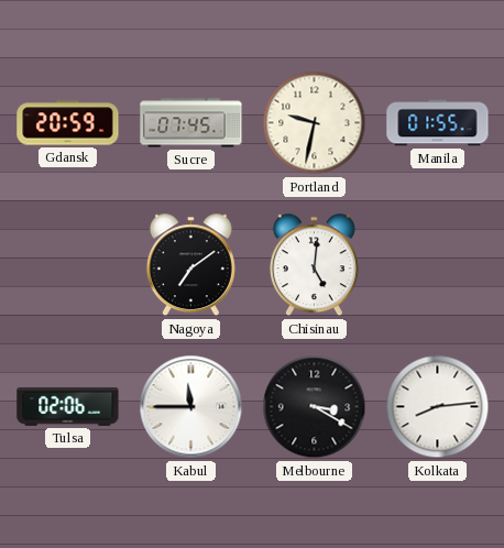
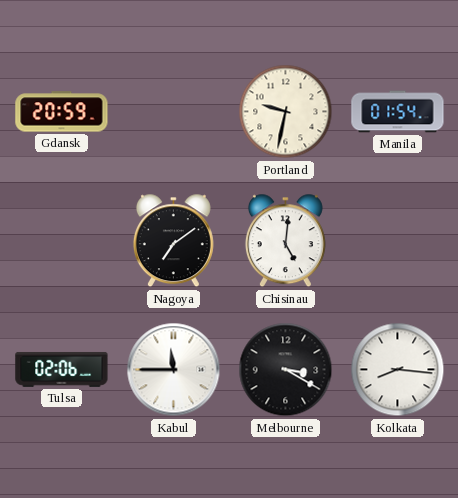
Sucre: 07:45 -> none (191, 123)
Manila: 01:55 -> 01:54 (398, 112)
Kolkata: 8:14 -> 8:16 (398, 370)
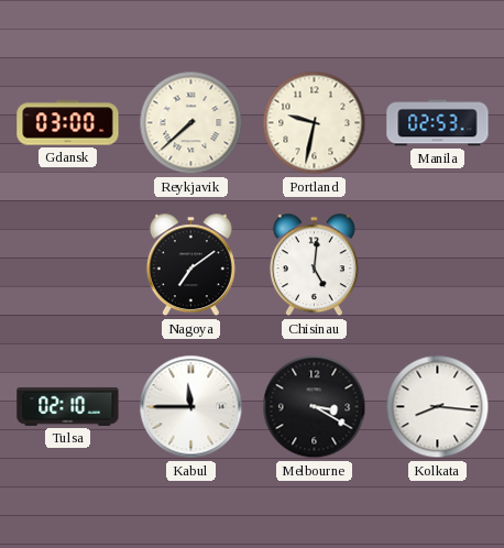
Gdansk: 20:59 -> 03:00 (68, 123)
Reykjavik: none -> 7:38 (191, 123)
Manila: 01:54 -> 02:53 (438, 123)
Tulsa: 02:06 -> 02:10 (68, 406)
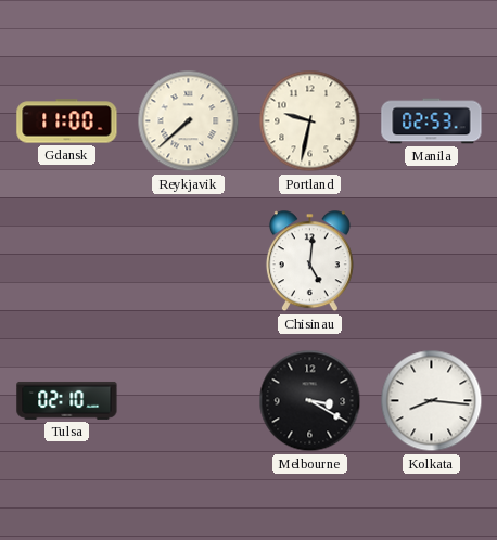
Gdansk: 03:00 -> 11:00 (67, 121)
Nagoya: 7:09 -> none (190, 265)
Kabul: 11:45 -> none (191, 407)
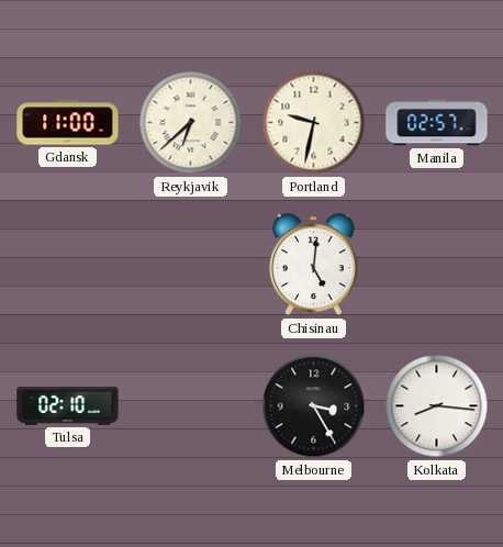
Reykjavik: 7:38 -> 6:38 (191, 123)
Manila: 02:53 -> 02:57 (437, 123)
Melbourne: 3:20 -> 3:25 (314, 406)
